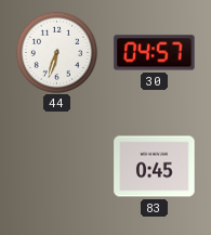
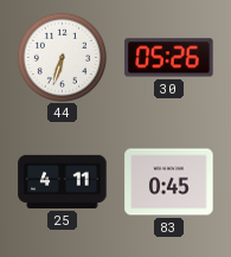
30: 04:57 -> 05:26 (169, 58)
25: none -> 4:11 (63, 181)
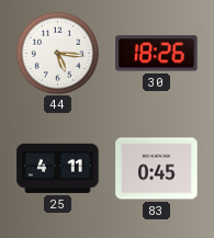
44: 6:33 -> 5:16 (57, 53)
30: 05:26 -> 18:26 (157, 54)
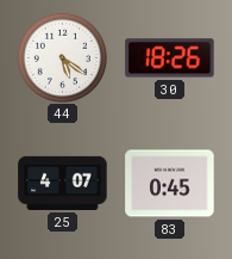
44: 5:16 -> 5:21 (62, 57)
25: 4:11 -> 4:07 (63, 183)
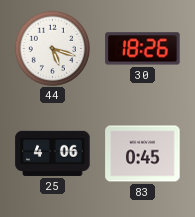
44: 5:21 -> 5:18 (52, 48)
25: 4:07 -> 4:06 (53, 153)
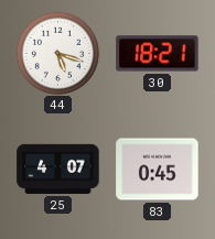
30: 18:26 -> 18:21 (158, 54)
25: 4:06 -> 4:07 (58, 169)
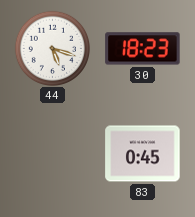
30: 18:21 -> 18:23 (143, 49)
25: 4:07 -> none (58, 169)
